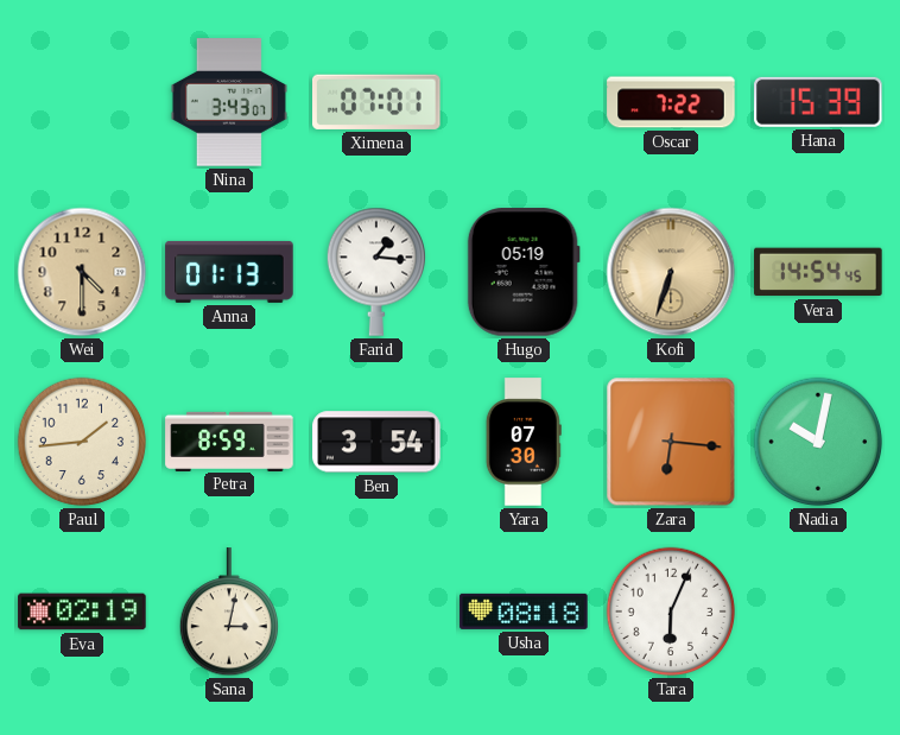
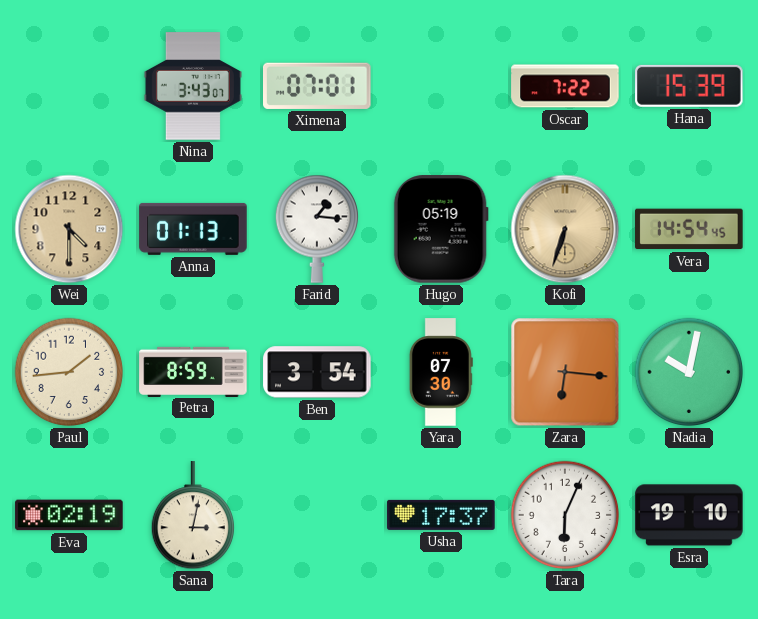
Usha: 08:18 -> 17:37 (441, 515)
Esra: none -> 19:10 (689, 515)
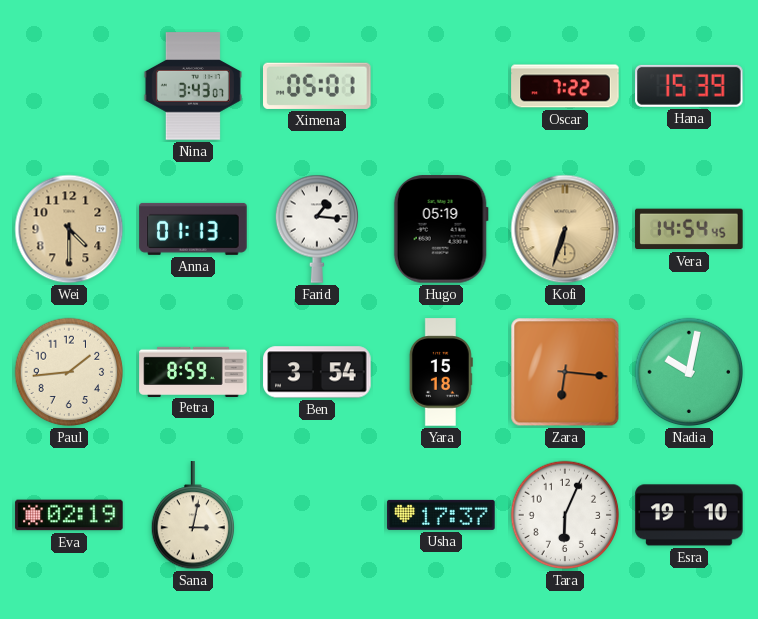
Ximena: 07:01 -> 05:01 (318, 86)
Yara: 07:30 -> 15:18 (441, 372)
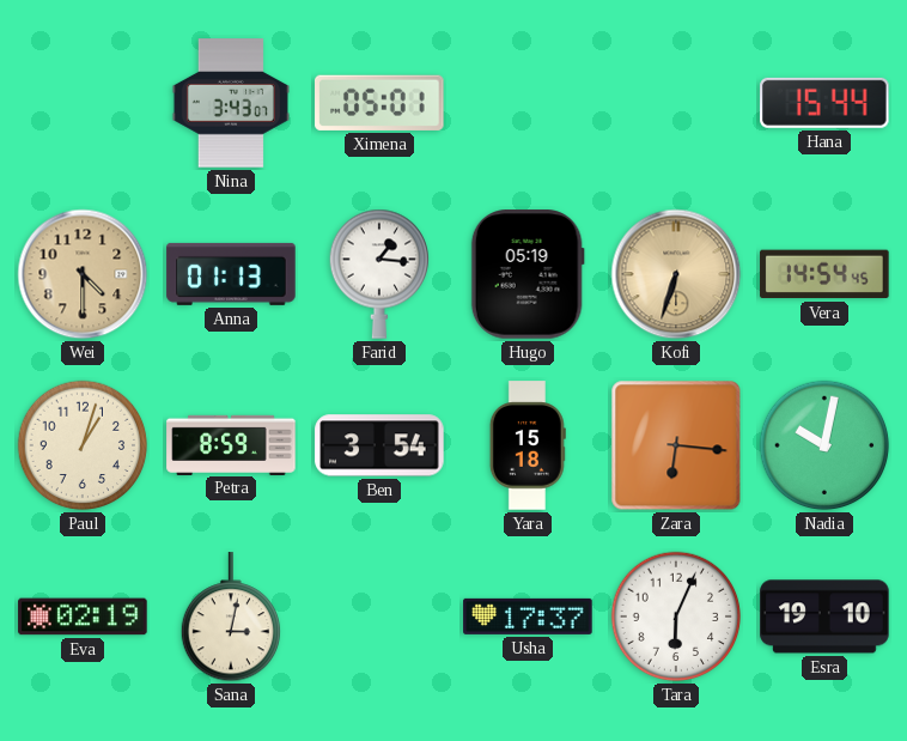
Oscar: 7:22 -> none (565, 86)
Hana: 15:39 -> 15:44 (824, 103)
Paul: 1:44 -> 1:03 (83, 445)
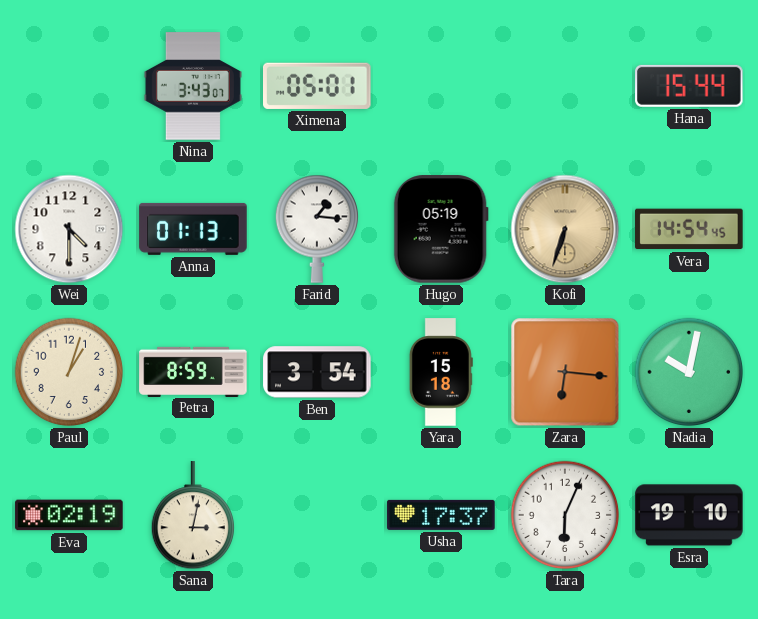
Wei dial: champagne -> white (69, 229)
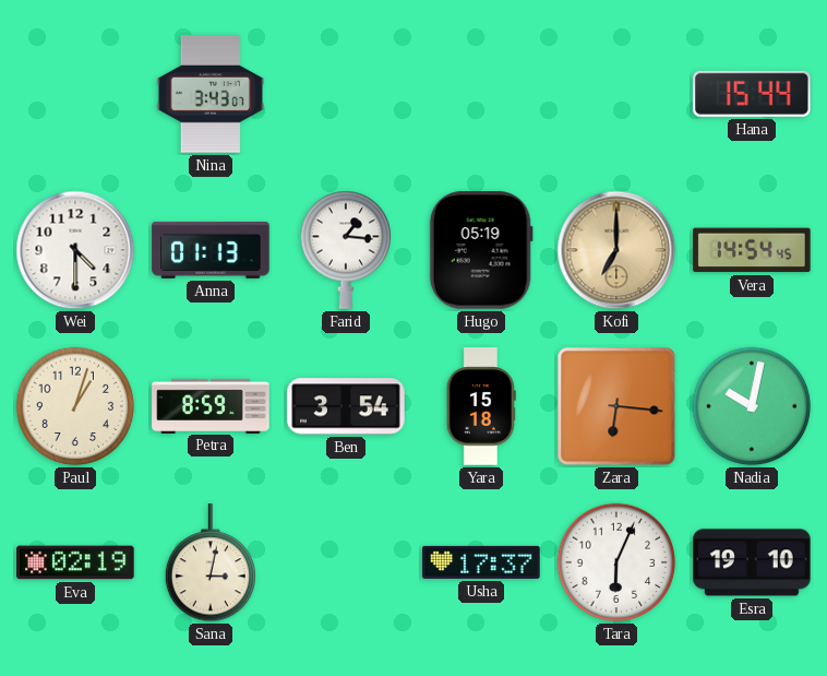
Ximena: 05:01 -> none (318, 86)
Kofi: 6:33 -> 7:00 (616, 250)
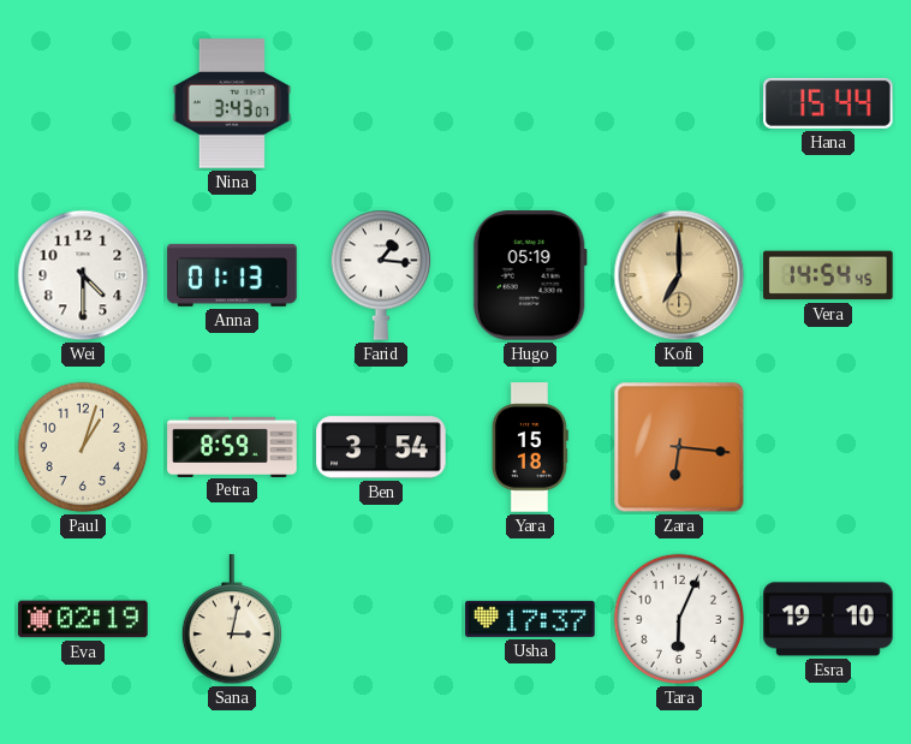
Nadia: 10:02 -> none (752, 406)
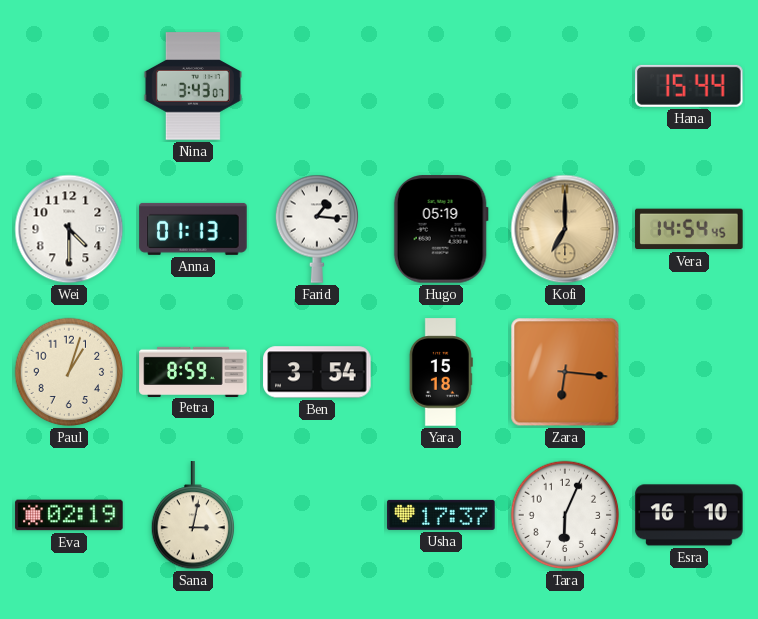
Esra: 19:10 -> 16:10 (689, 515)
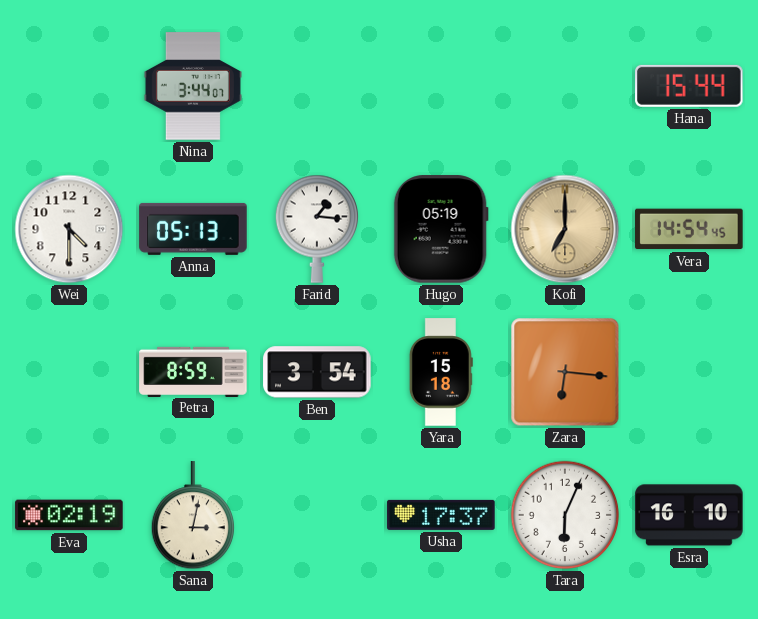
Nina: 3:43 -> 3:44 (193, 86)
Anna: 01:13 -> 05:13 (193, 229)
Paul: 1:03 -> none (69, 372)
